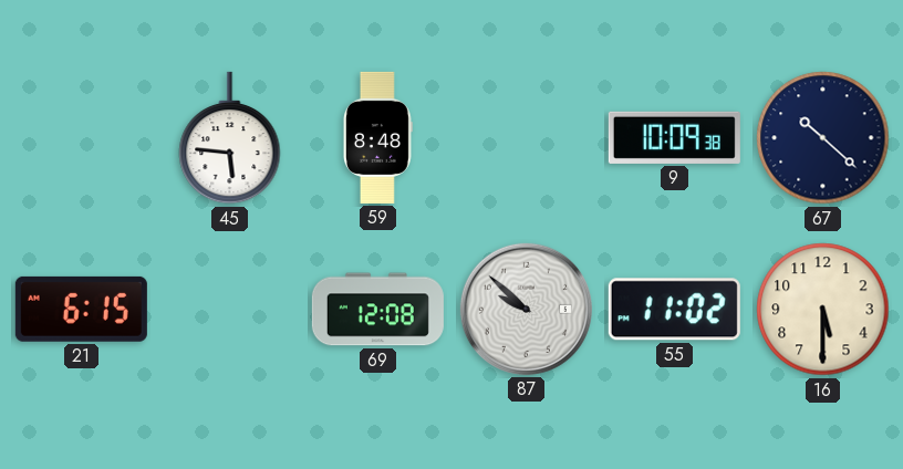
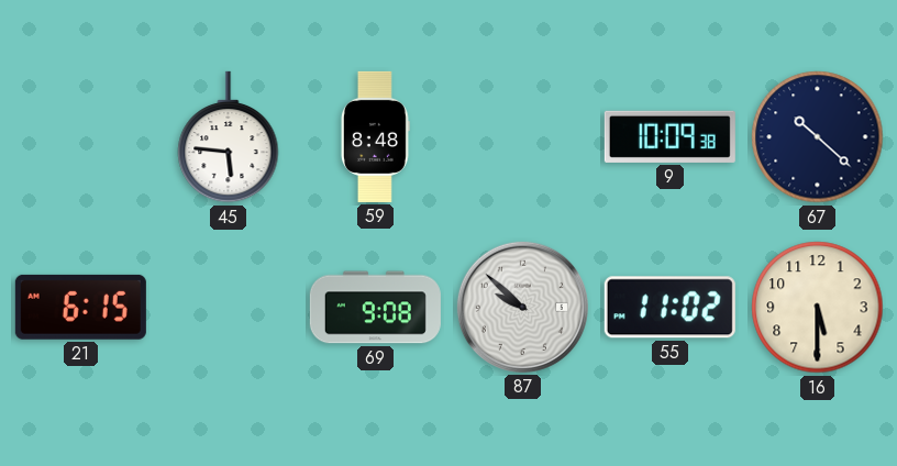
69: 12:08 -> 9:08 (375, 308)
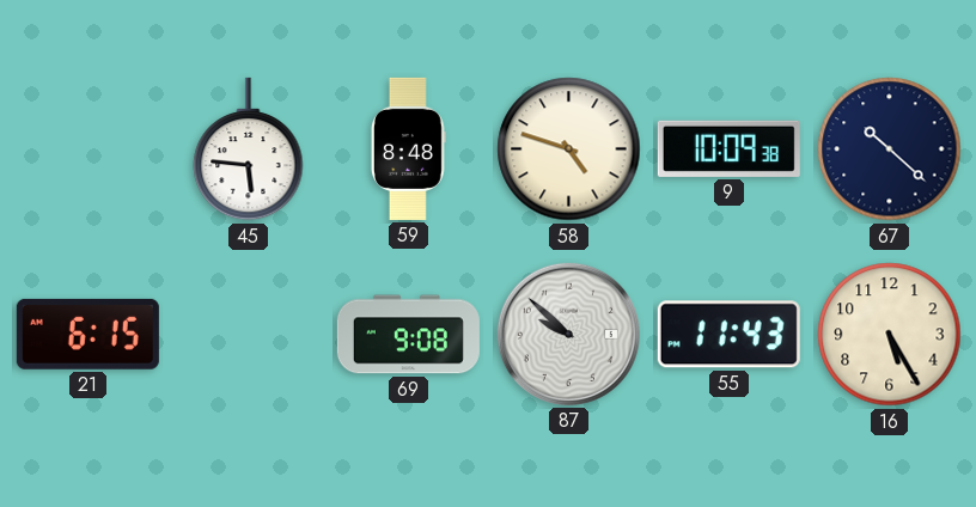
58: none -> 4:48 (569, 149)
55: 11:02 -> 11:43 (728, 335)
16: 5:30 -> 5:25 (890, 335)
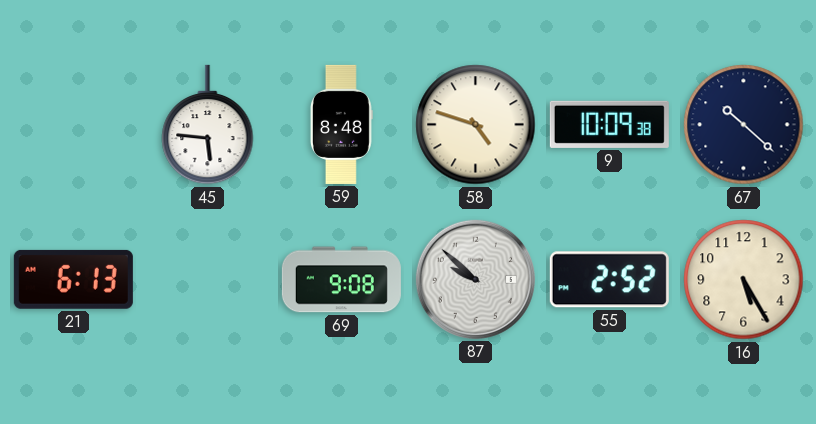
21: 6:15 -> 6:13 (73, 279)
55: 11:43 -> 2:52 (609, 280)
